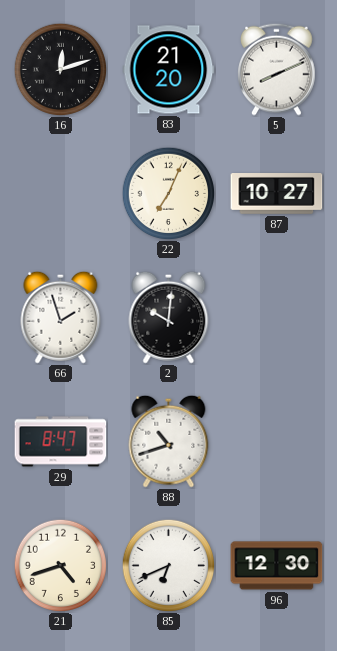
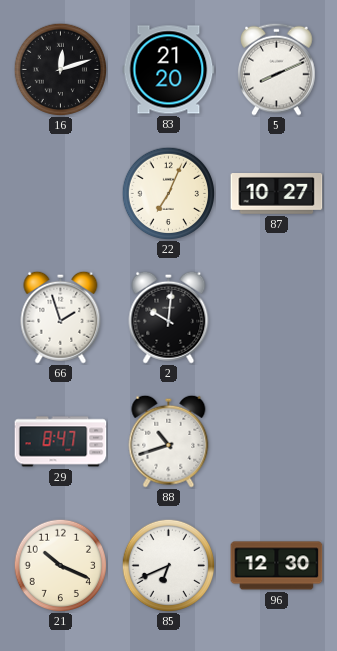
21: 4:42 -> 10:19 (60, 565)
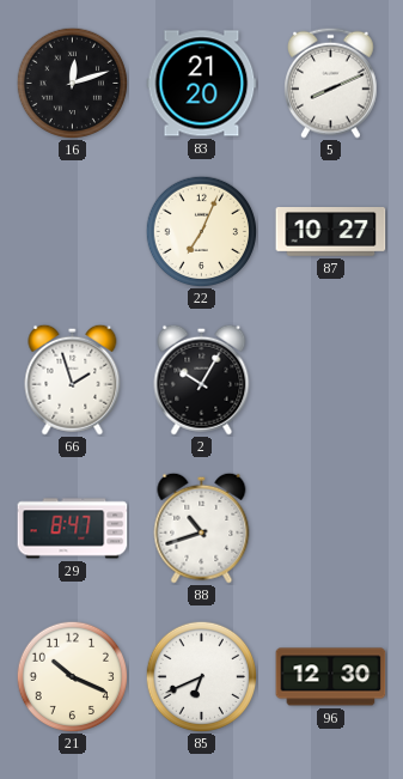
2: 10:01 -> 10:05 (202, 379)
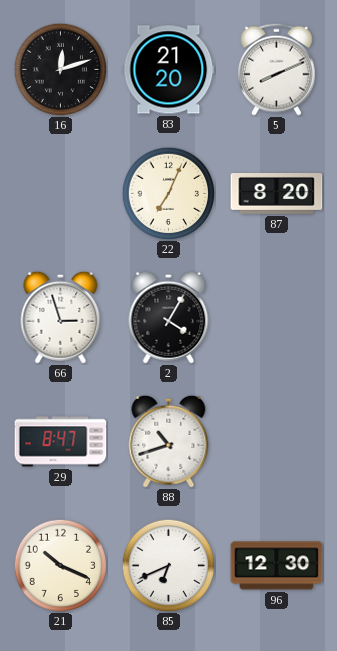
87: 10:27 -> 8:20 (277, 194)
66: 1:57 -> 2:57 (61, 317)
2: 10:05 -> 4:05 (169, 317)
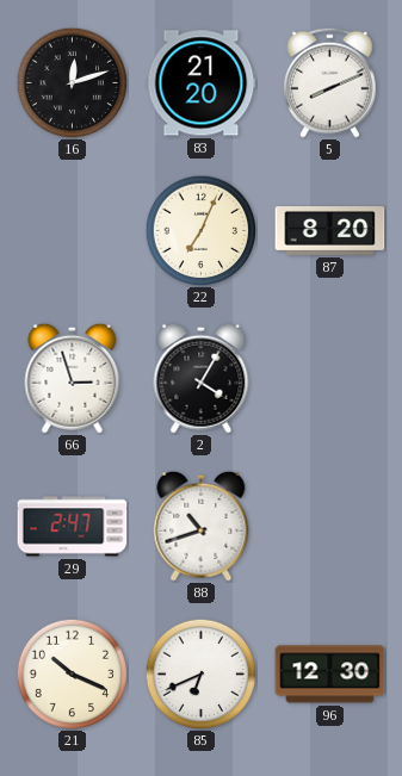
29: 8:47 -> 2:47 (73, 527)
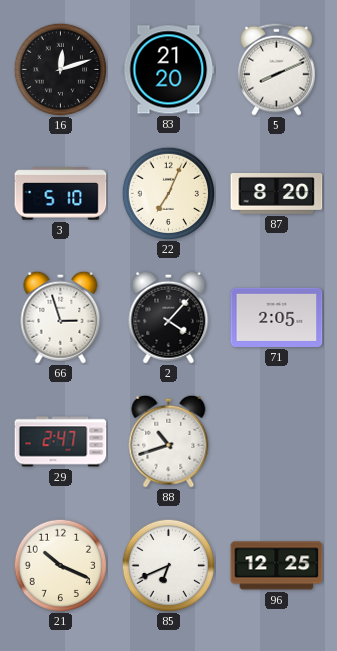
3: none -> 5:10 (61, 194)
2: 4:05 -> 4:07 (169, 317)
71: none -> 2:05 (277, 317)
96: 12:30 -> 12:25 (277, 566)
